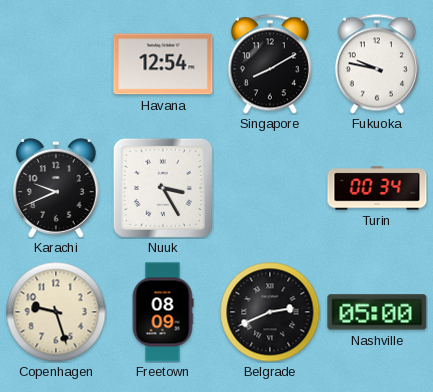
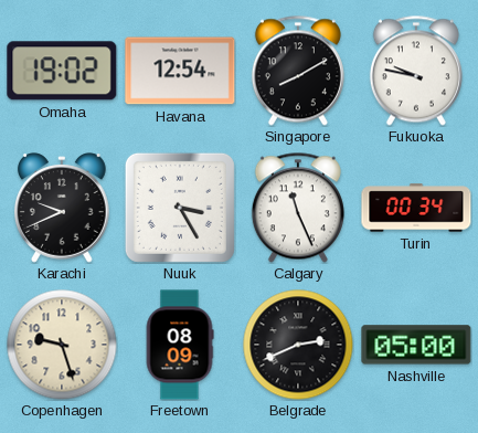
Omaha: none -> 19:02 (62, 71)
Calgary: none -> 11:26 (298, 208)
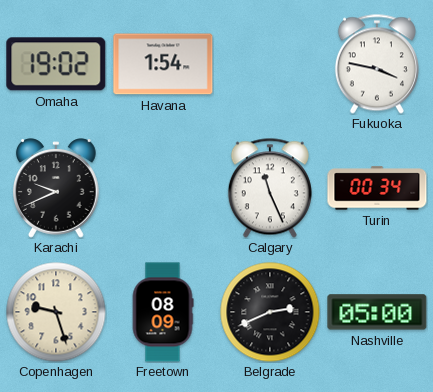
Havana: 12:54 -> 1:54 (163, 64)
Singapore: 8:10 -> none (298, 71)
Fukuoka: 9:47 -> 3:47 (377, 64)
Nuuk: 3:25 -> none (180, 208)
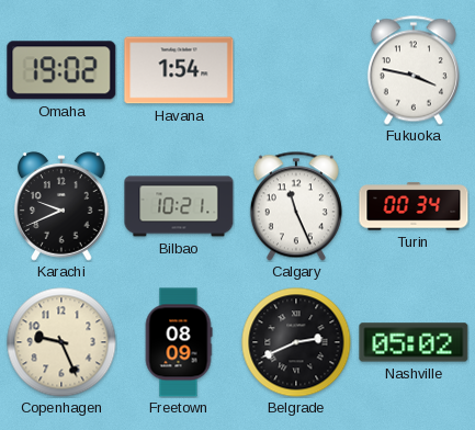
Bilbao: none -> 10:21 (179, 206)
Copenhagen: 9:27 -> 9:26 (61, 342)
Nashville: 05:00 -> 05:02 (414, 342)
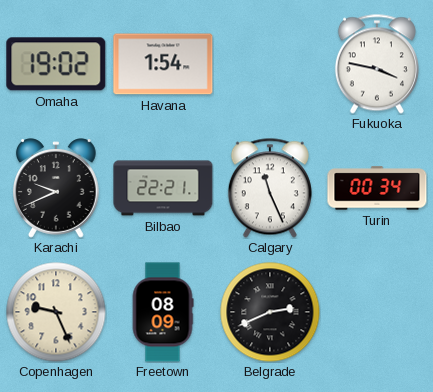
Bilbao: 10:21 -> 22:21 (163, 188)
Nashville: 05:02 -> none (414, 342)
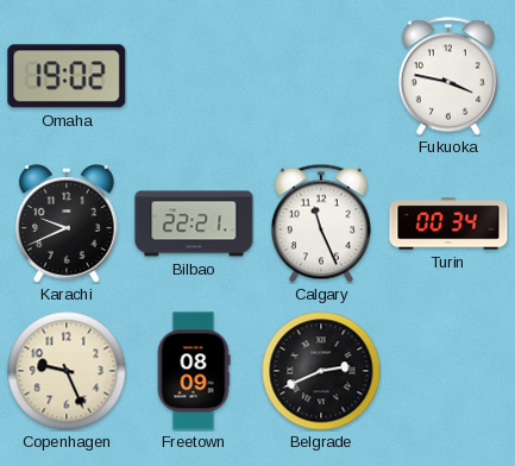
Havana: 1:54 -> none (163, 64)
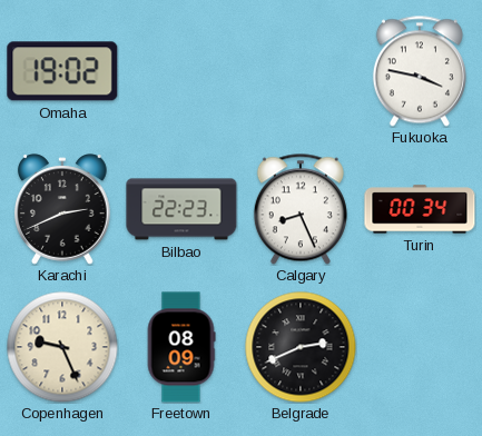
Karachi: 9:41 -> 2:41 (63, 209)
Bilbao: 22:21 -> 22:23 (181, 209)
Calgary: 11:26 -> 8:26 (301, 209)
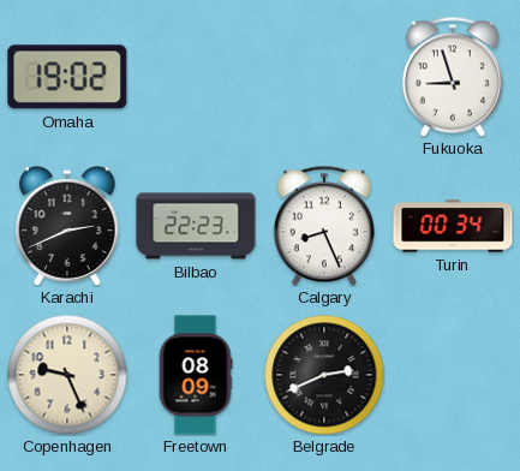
Fukuoka: 3:47 -> 8:57 (453, 77)
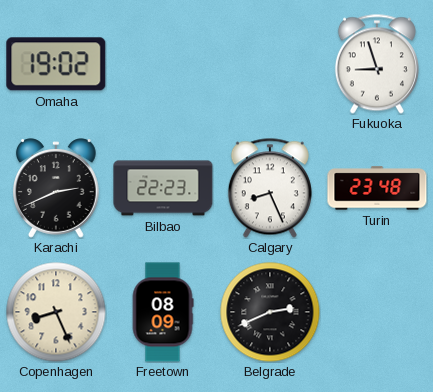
Turin: 00:34 -> 23:48 (377, 188)
Copenhagen: 9:26 -> 8:26 (56, 312)
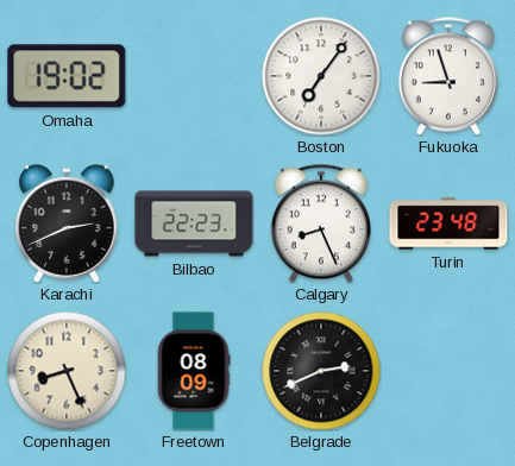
Boston: none -> 7:06 (321, 76)
